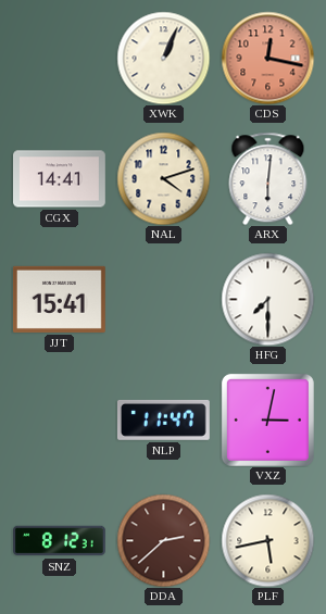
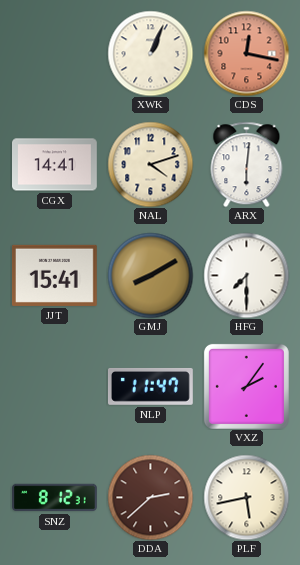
GMJ: none -> 8:10 (150, 275)
VXZ: 3:02 -> 2:06 (246, 386)
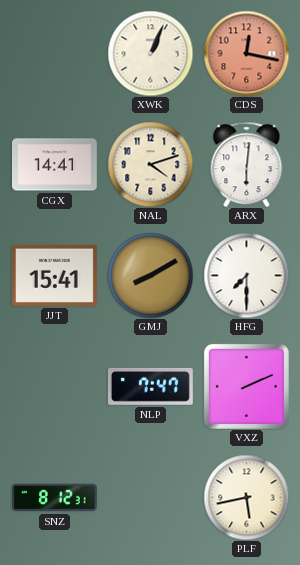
NLP: 11:47 -> 7:47 (150, 386)
VXZ: 2:06 -> 2:11 (246, 386)
DDA: 2:38 -> none (150, 497)
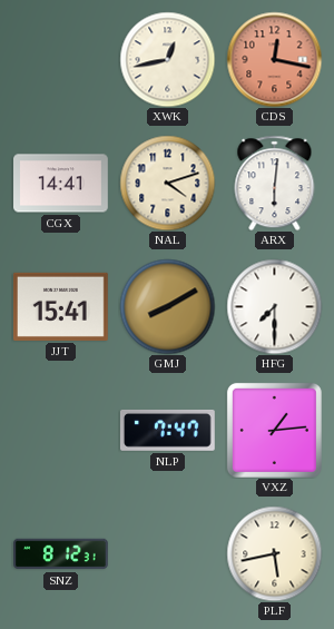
XWK: 1:04 -> 12:43 (167, 59)
VXZ: 2:11 -> 1:14 (274, 430)
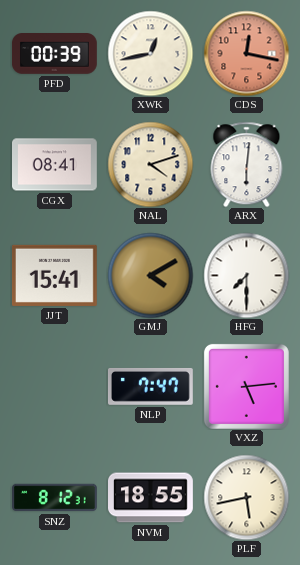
PFD: none -> 00:39 (54, 54)
CGX: 14:41 -> 08:41 (55, 165)
GMJ: 8:10 -> 4:10 (150, 275)
VXZ: 1:14 -> 5:14 (246, 386)
NVM: none -> 18:55 (151, 498)
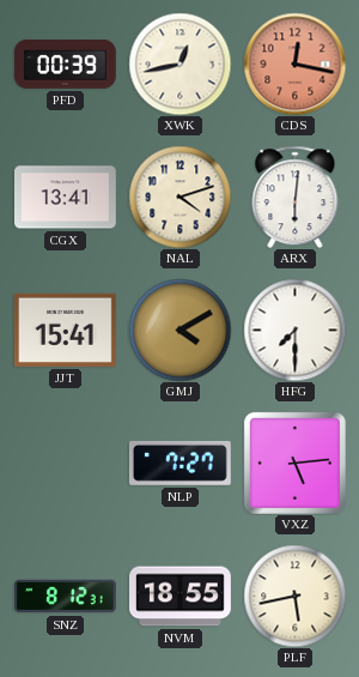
CGX: 08:41 -> 13:41 (66, 198)
NLP: 7:47 -> 7:27 (180, 463)
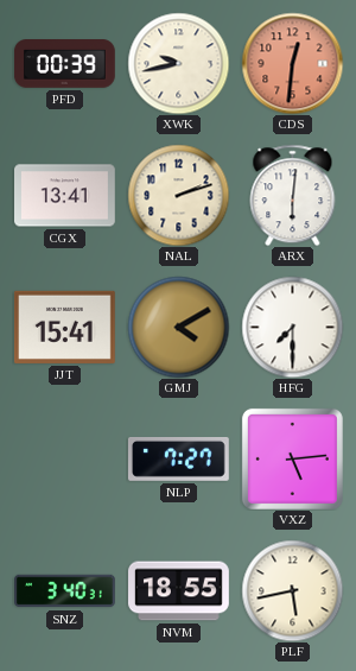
XWK: 12:43 -> 9:43 (178, 63)
CDS: 12:17 -> 12:31 (292, 63)
NAL: 4:12 -> 2:12 (178, 195)
SNZ: 8:12 -> 3:40 (65, 591)
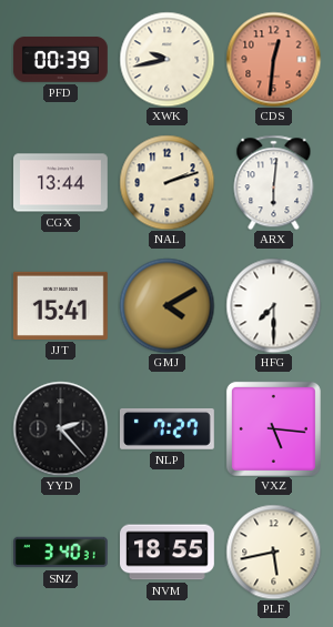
CGX: 13:41 -> 13:44 (61, 183)
YYD: none -> 2:23 (60, 428)
VXZ: 5:14 -> 5:16 (273, 428)
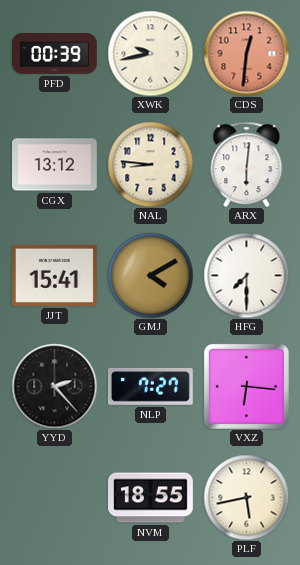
CGX: 13:44 -> 13:12 (55, 165)
NAL: 2:12 -> 8:46 (150, 164)
VXZ: 5:16 -> 6:16 (246, 386)
SNZ: 3:40 -> none (61, 553)
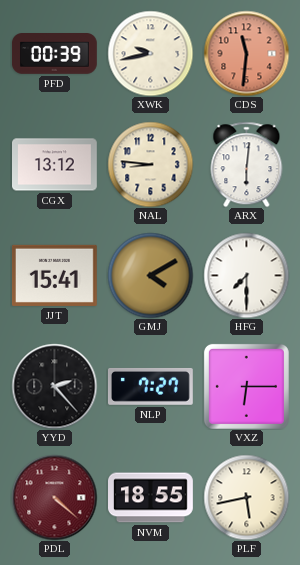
CDS: 12:31 -> 11:31 (246, 53)
VXZ: 6:16 -> 6:15 (246, 386)
PDL: none -> 4:22 (54, 497)
